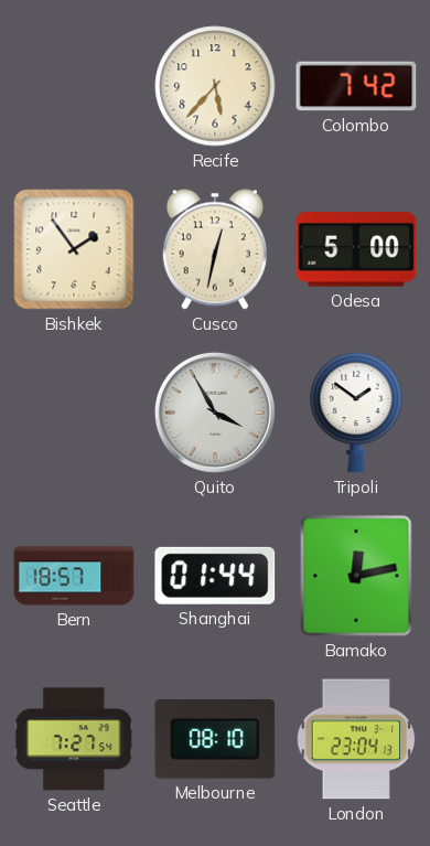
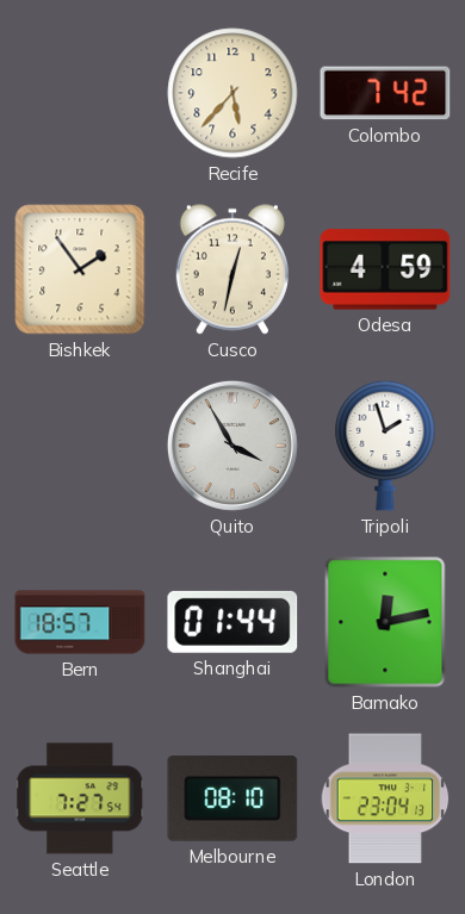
Odesa: 5:00 -> 4:59 (385, 269)
Tripoli: 1:51 -> 1:57 (385, 446)
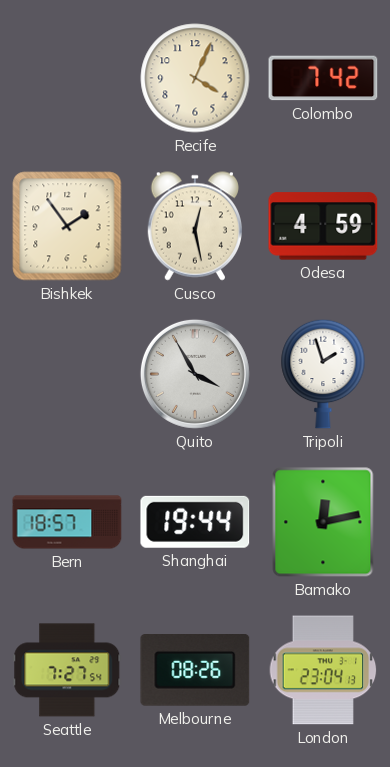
Recife: 5:37 -> 4:04 (195, 78)
Cusco: 12:32 -> 12:28 (195, 226)
Shanghai: 01:44 -> 19:44 (195, 522)
Melbourne: 08:10 -> 08:26 (195, 671)
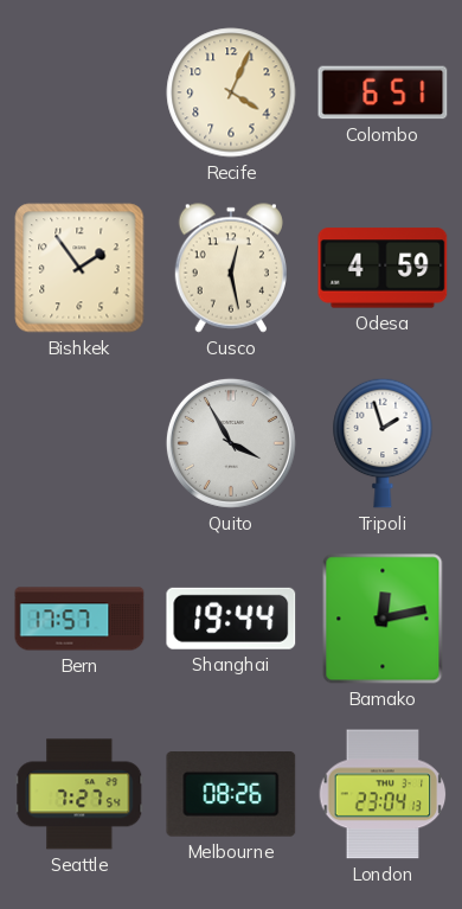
Colombo: 7:42 -> 6:51 (383, 92)
Bern: 18:57 -> 17:57 (79, 619)
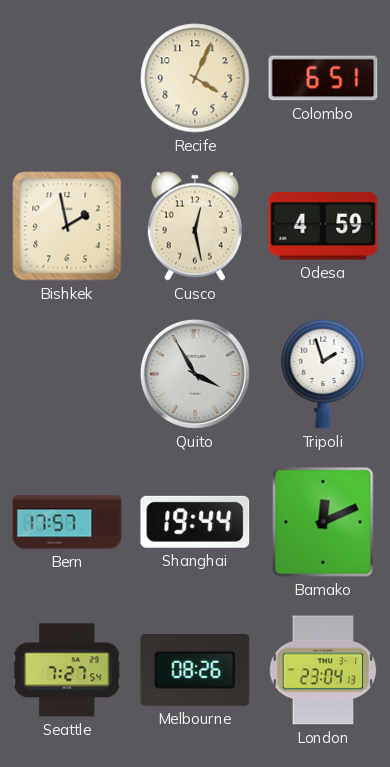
Bishkek: 1:54 -> 1:58 (67, 226)
Bamako: 12:13 -> 12:11 (323, 522)
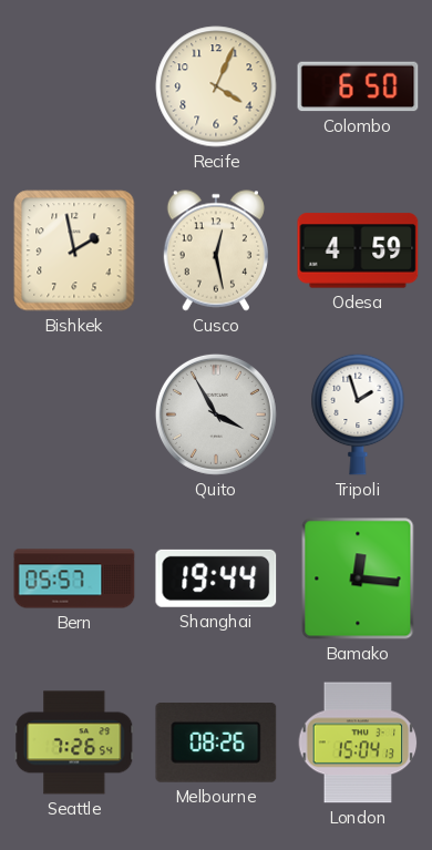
Colombo: 6:51 -> 6:50 (358, 86)
Bern: 17:57 -> 05:57 (74, 578)
Bamako: 12:11 -> 12:16 (358, 578)
Seattle: 7:27 -> 7:26 (74, 743)
London: 23:04 -> 15:04 (358, 743)
